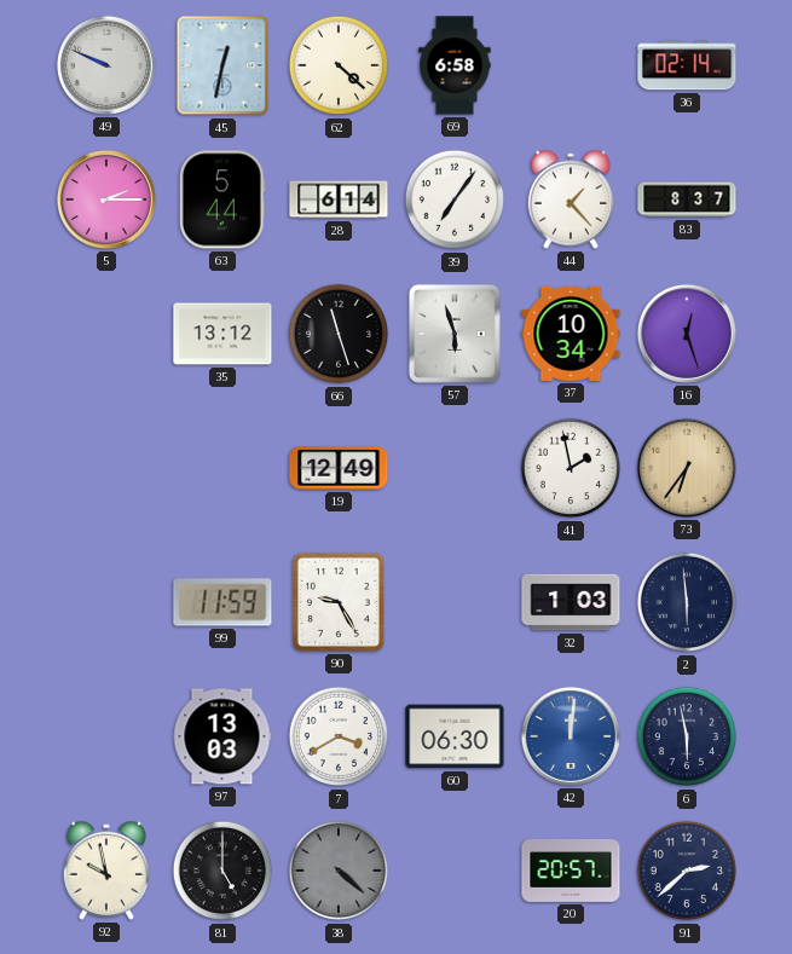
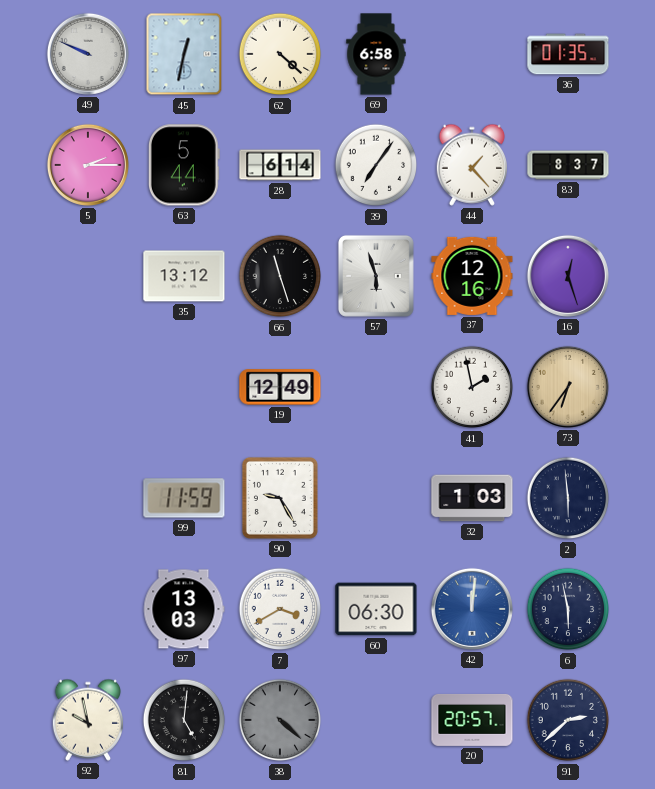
36: 02:14 -> 01:35 (568, 54)
37: 10:34 -> 12:16 (472, 276)
81: 5:00 -> 5:01 (184, 720)
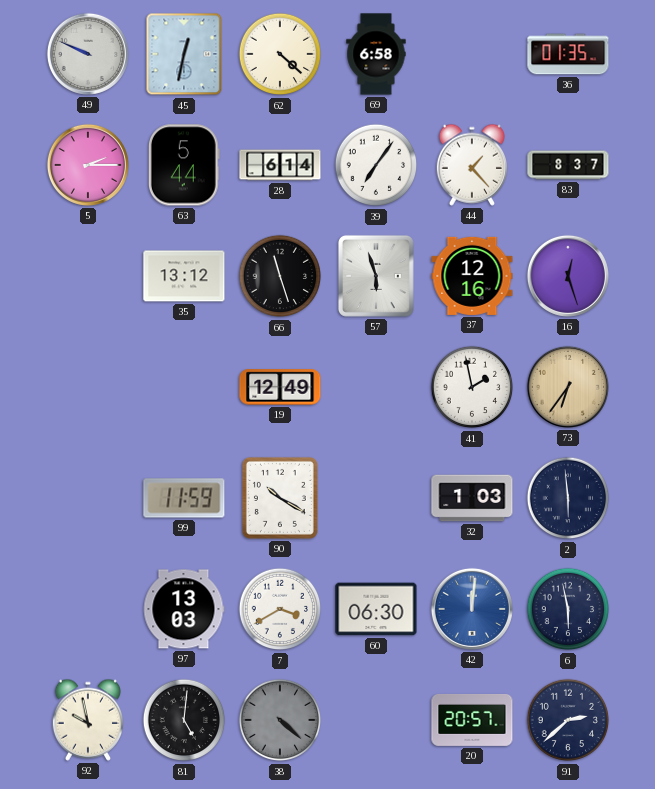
90: 9:25 -> 10:20 (280, 498)
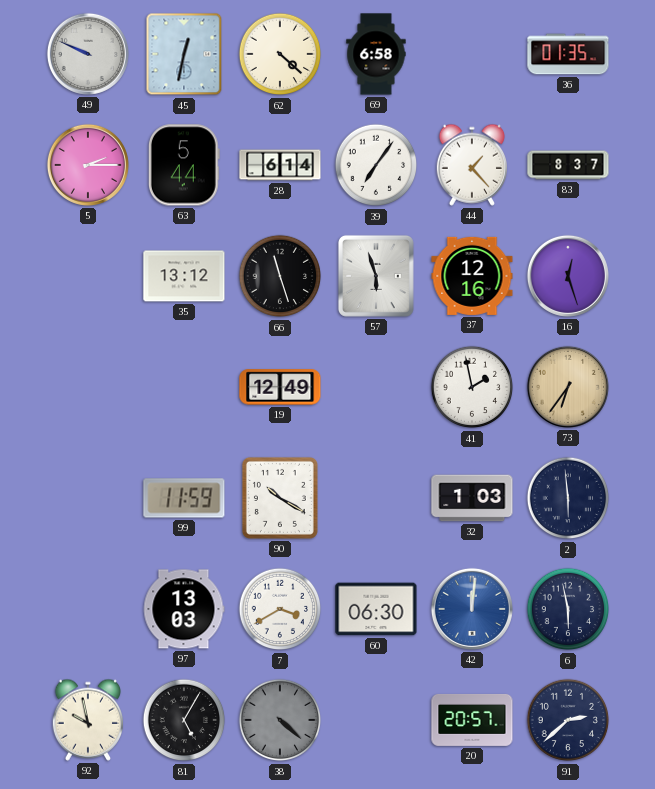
81: 5:01 -> 5:05 (184, 720)
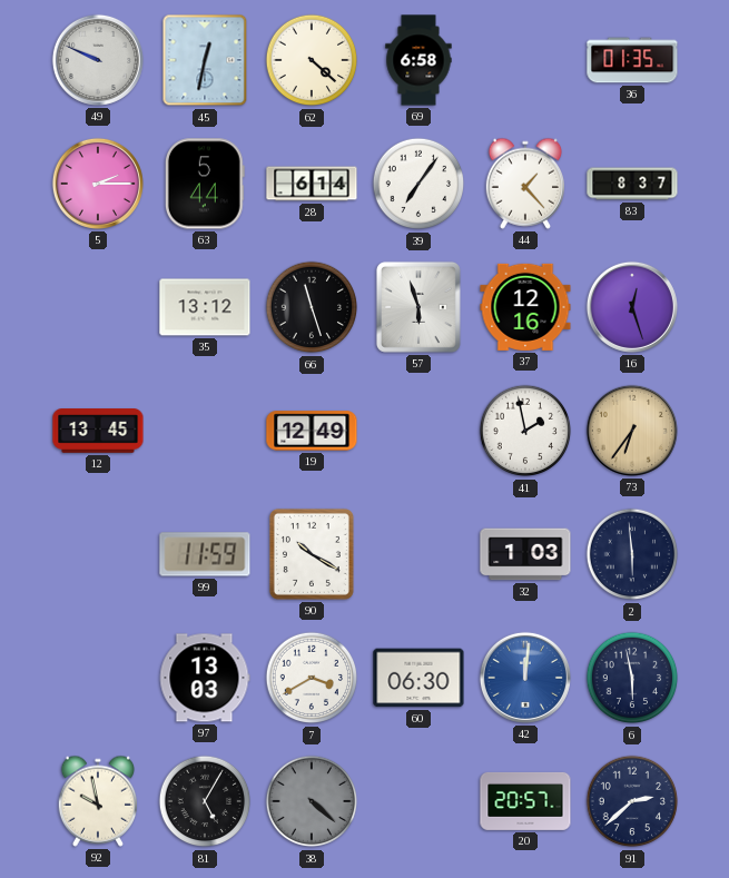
12: none -> 13:45 (98, 431)
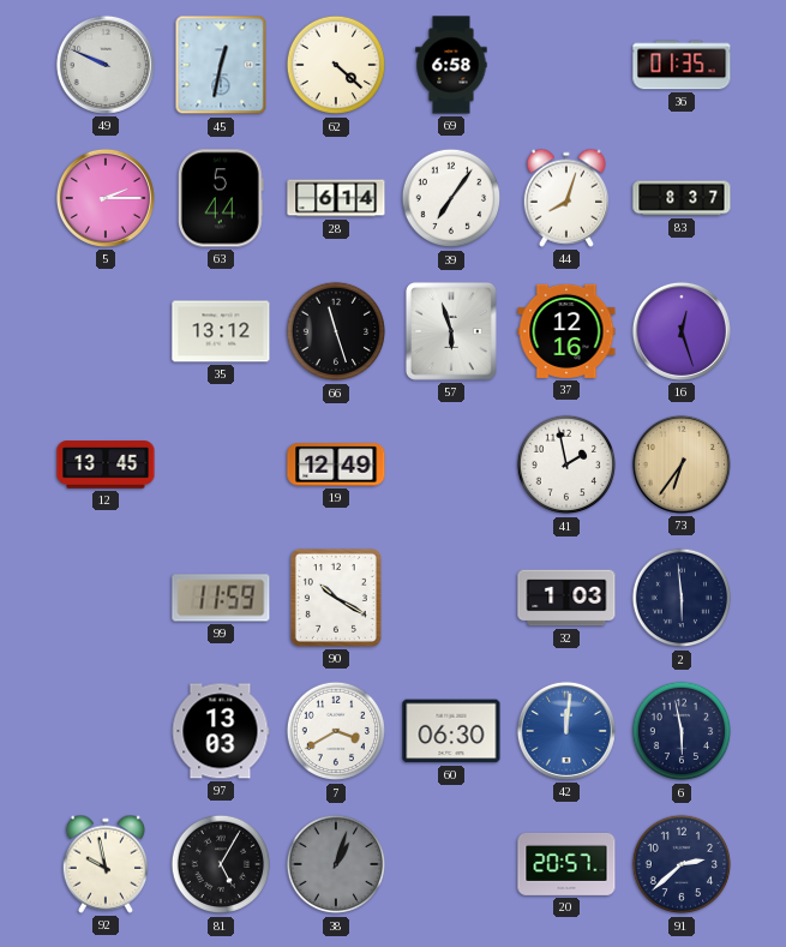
44: 1:23 -> 8:03 (565, 198)
38: 4:22 -> 1:03 (336, 864)
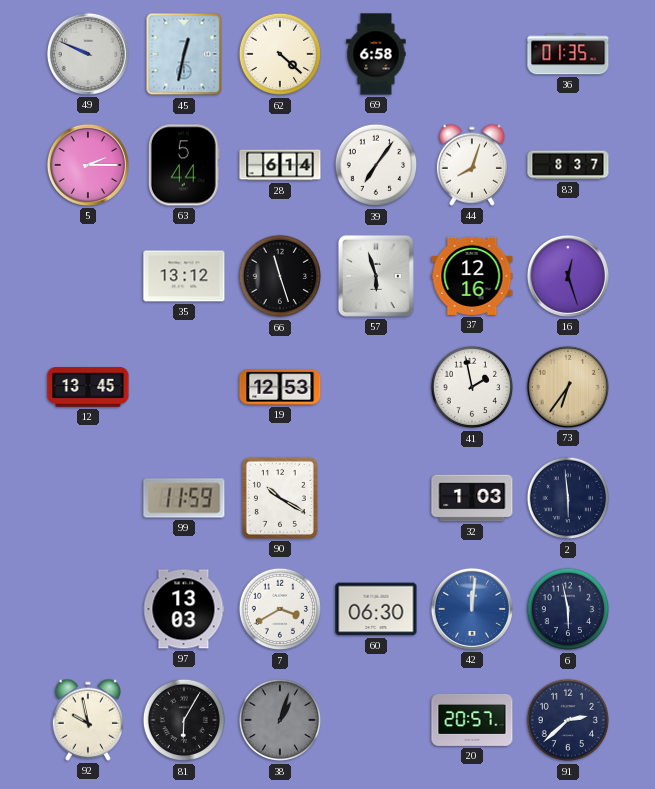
19: 12:49 -> 12:53 (280, 387)
81: 5:05 -> 6:05 (184, 720)
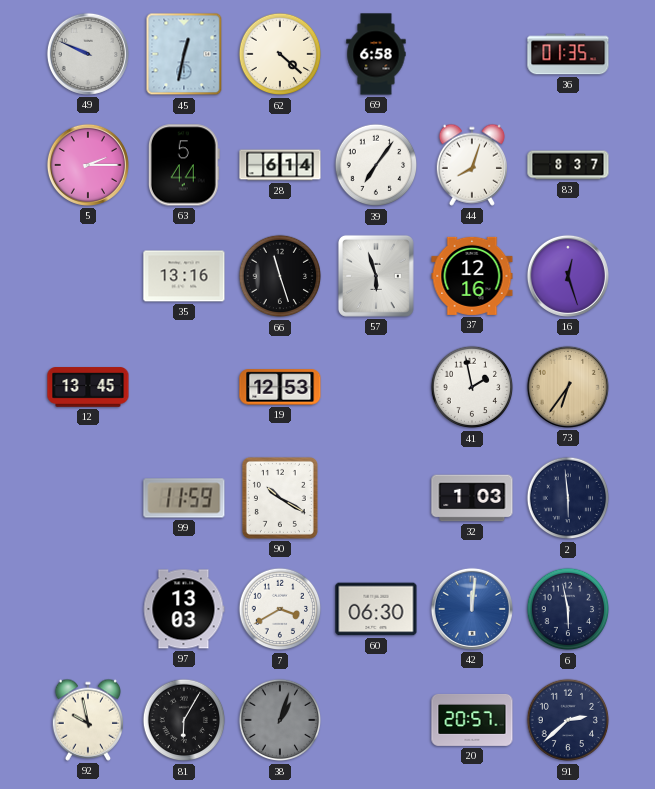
35: 13:12 -> 13:16 (184, 276)
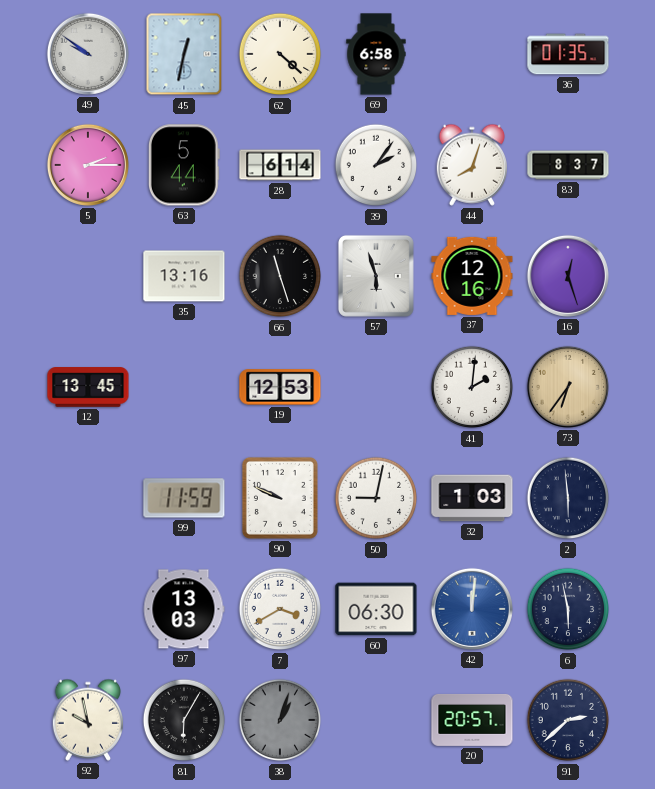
49: 9:49 -> 9:51 (88, 54)
39: 7:06 -> 2:06 (376, 165)
41: 1:58 -> 2:01 (472, 387)
90: 10:20 -> 9:49 (280, 498)
50: none -> 9:02 (376, 498)
